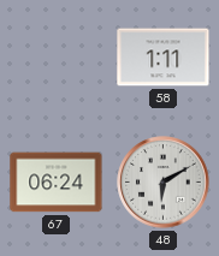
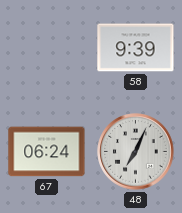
58: 1:11 -> 9:39 (136, 48)
48: 6:10 -> 7:04 (136, 152)
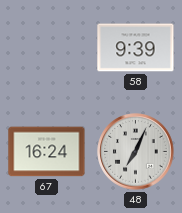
67: 06:24 -> 16:24 (47, 152)
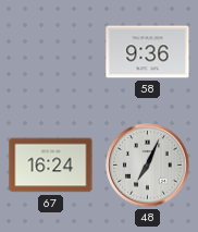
58: 9:39 -> 9:36 (148, 52)
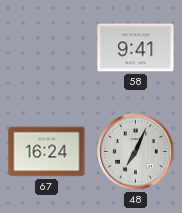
58: 9:36 -> 9:41 (136, 48)
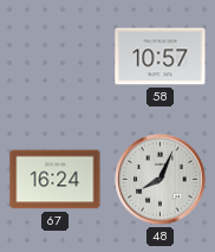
58: 9:41 -> 10:57 (161, 57)
48: 7:04 -> 8:04 (161, 180)
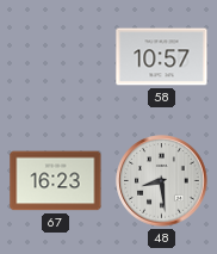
67: 16:24 -> 16:23 (56, 181)
48: 8:04 -> 8:29 (162, 181)
